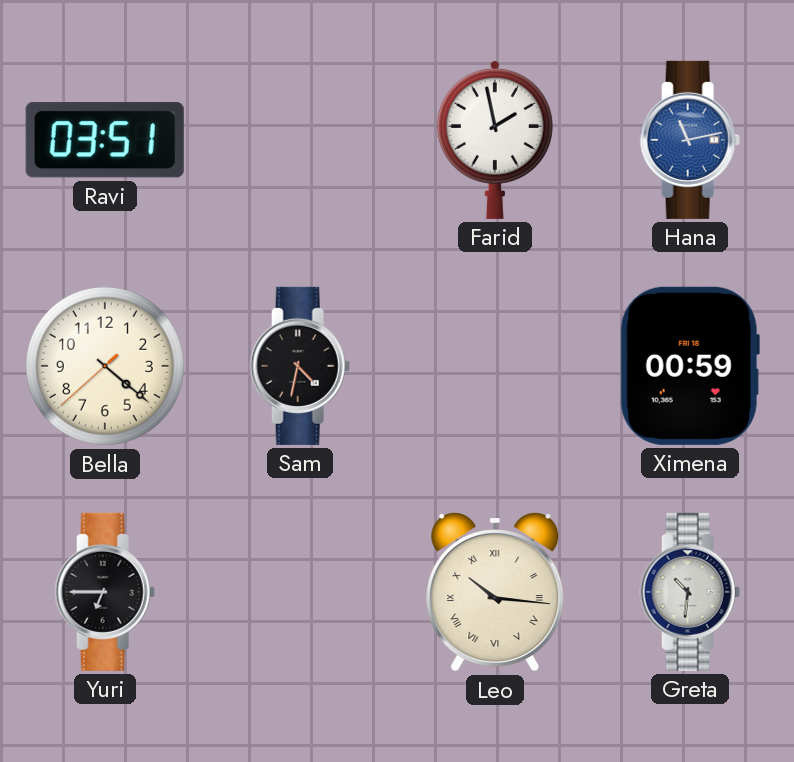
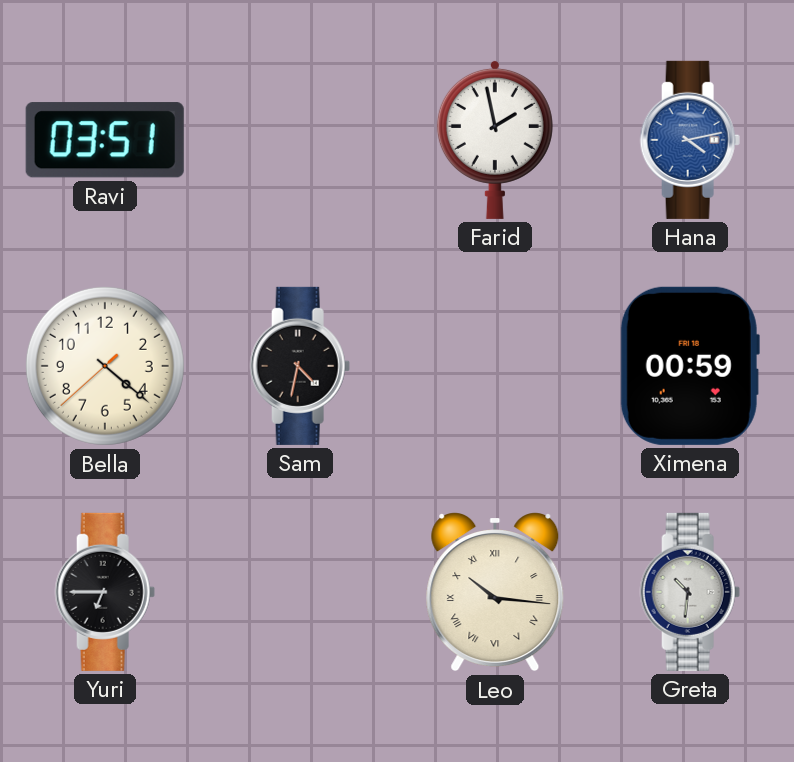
Hana: 11:13 -> 4:13 (690, 140)
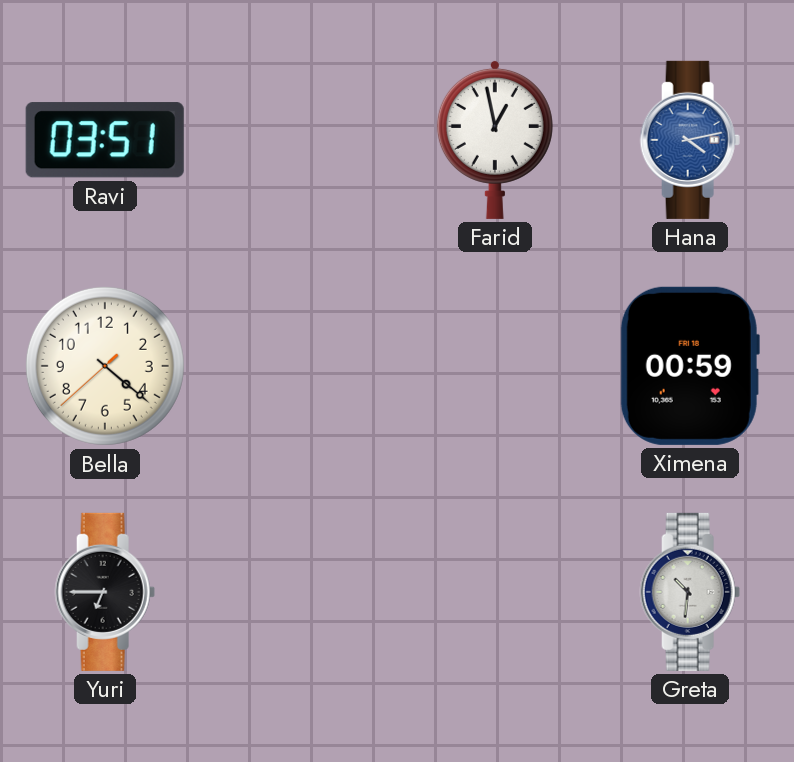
Farid: 1:58 -> 12:58 (495, 139)
Sam: 4:32 -> none (300, 366)
Leo: 10:16 -> none (495, 592)
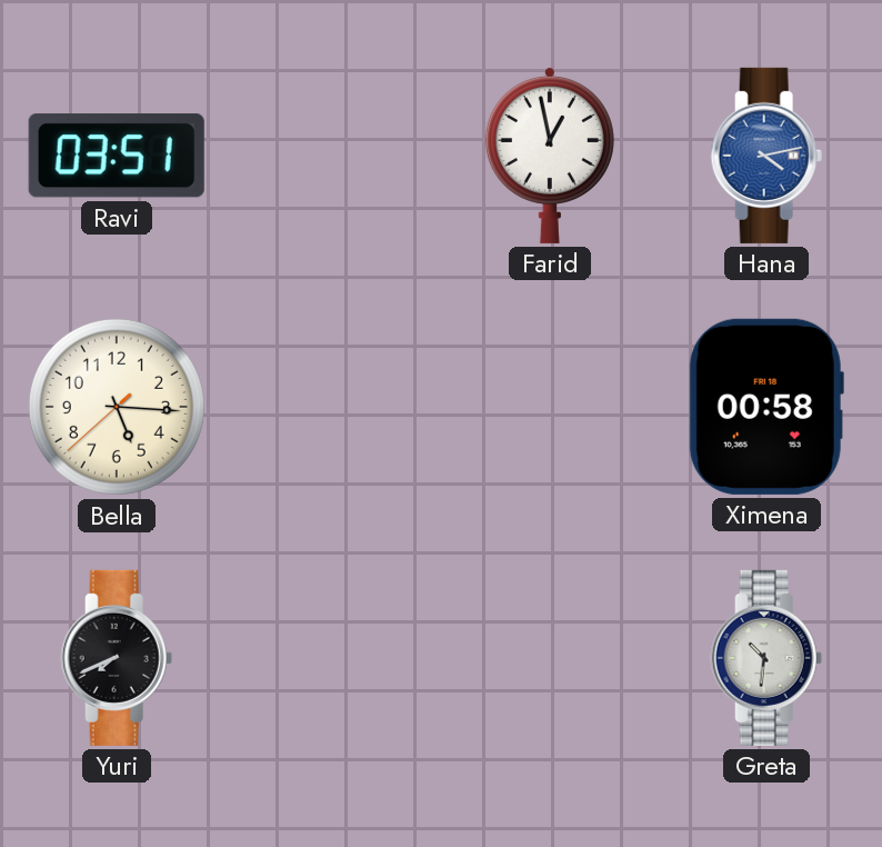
Bella: 4:21 -> 5:15 (117, 407)
Ximena: 00:59 -> 00:58 (766, 407)
Yuri: 6:45 -> 7:41 (117, 658)
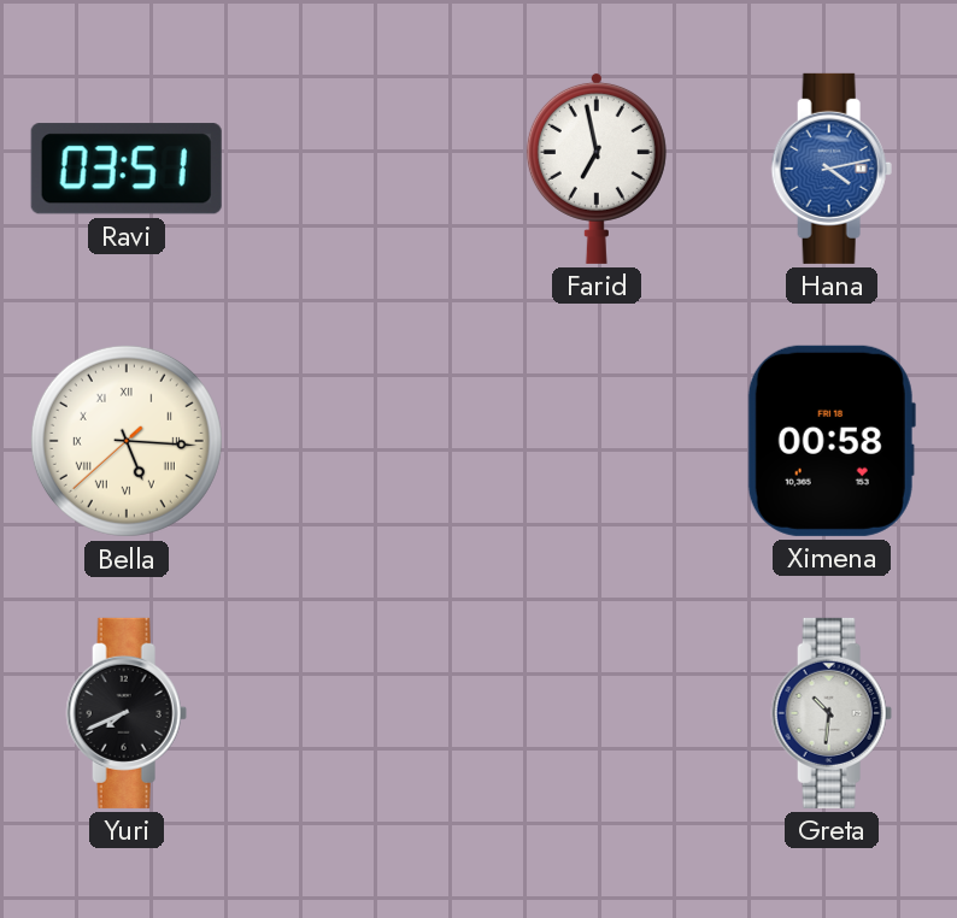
Farid: 12:58 -> 6:58 (597, 167)
Bella numerals: Arabic -> Roman (127, 441)
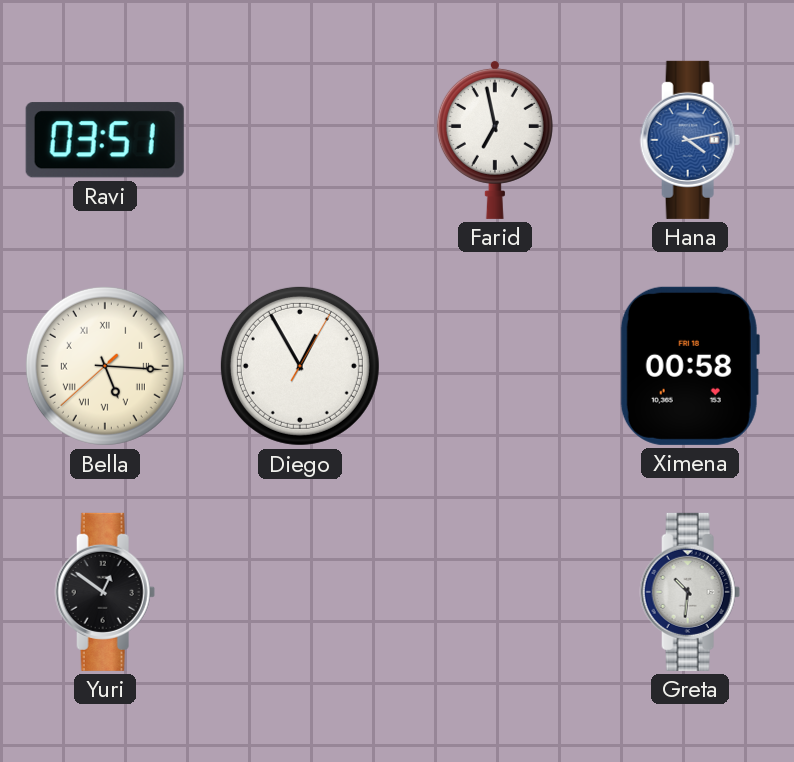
Diego: none -> 12:55 (300, 366)
Yuri: 7:41 -> 12:51 (105, 592)
